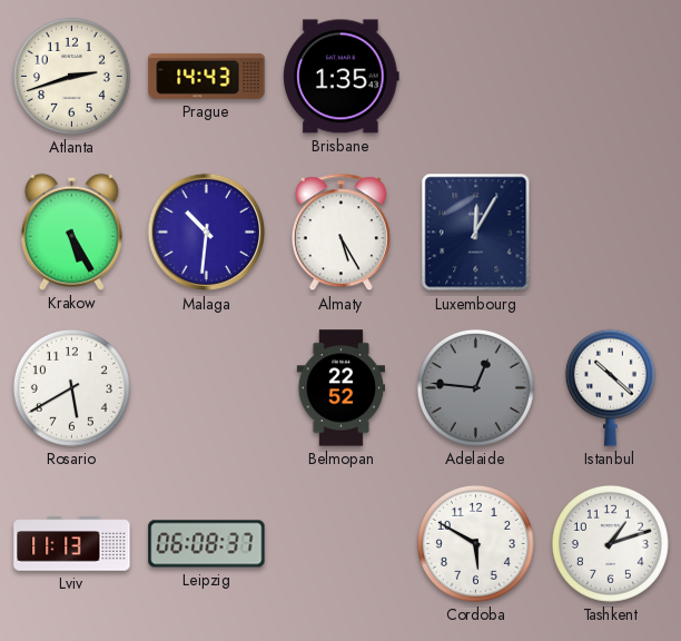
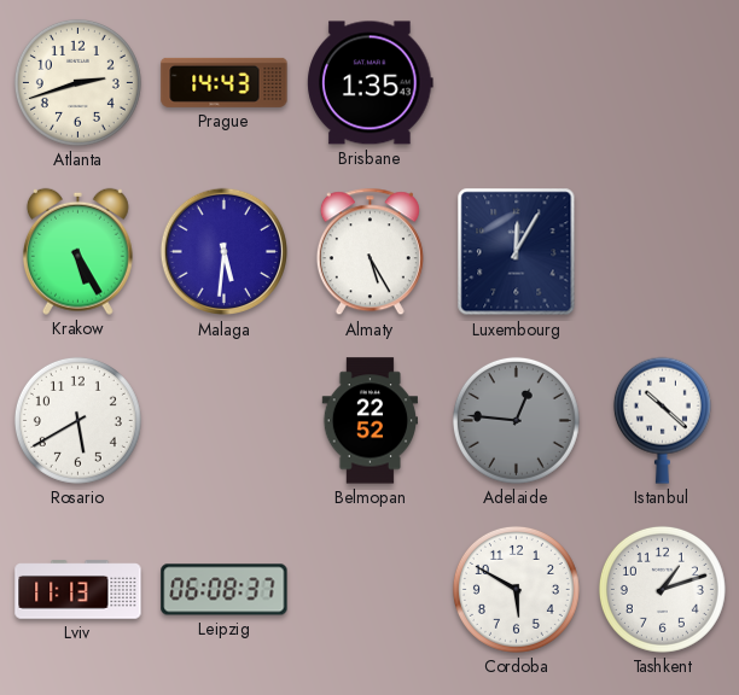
Malaga: 10:31 -> 5:31 (225, 252)
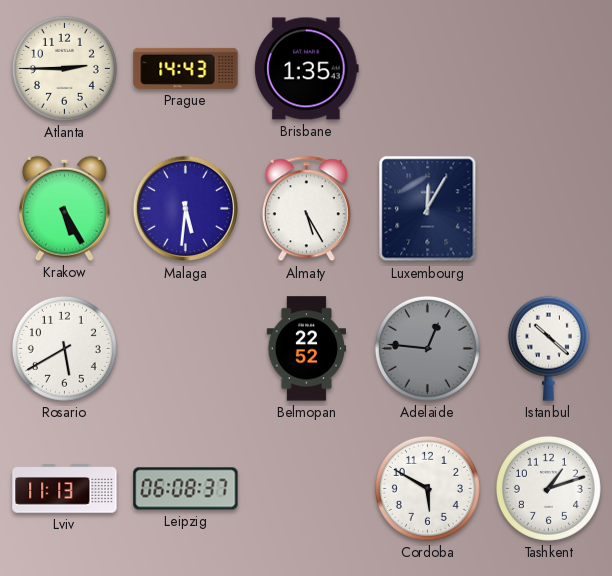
Atlanta: 2:42 -> 2:45 (64, 68)
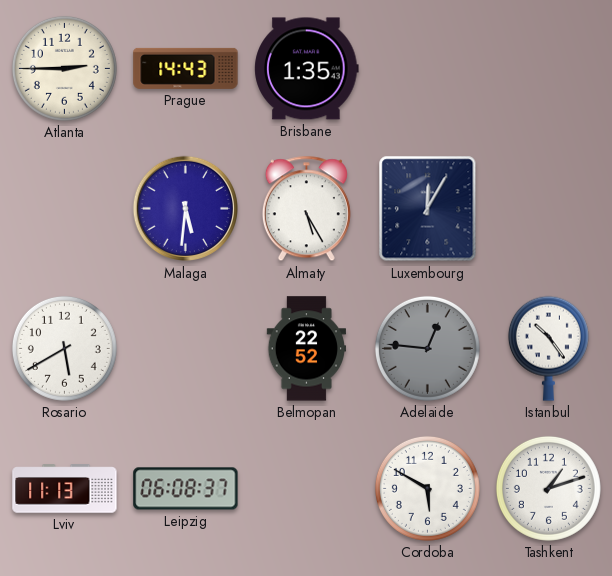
Krakow: 5:25 -> none (64, 208)
Istanbul: 10:22 -> 10:24 (548, 348)
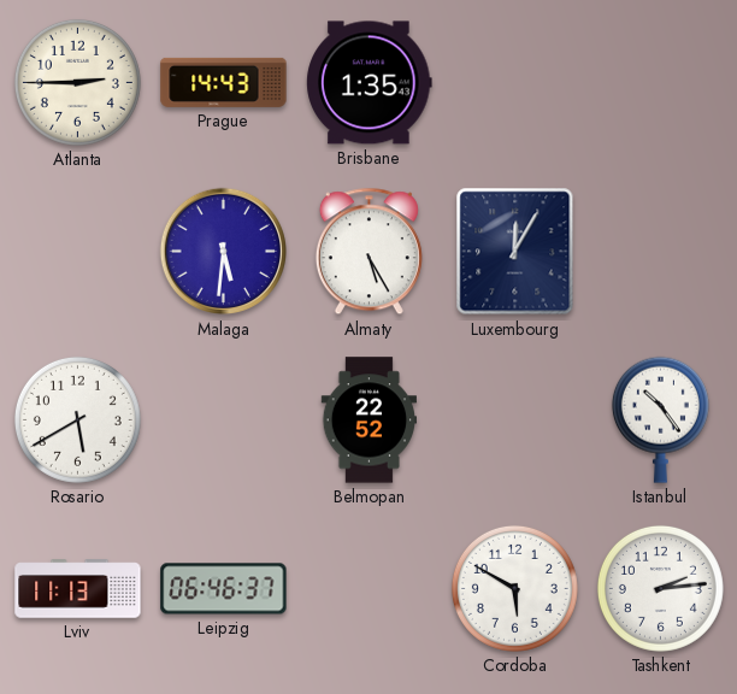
Adelaide: 12:46 -> none (427, 348)
Leipzig: 06:08 -> 06:46 (224, 589)
Tashkent: 1:12 -> 2:14 (660, 588)
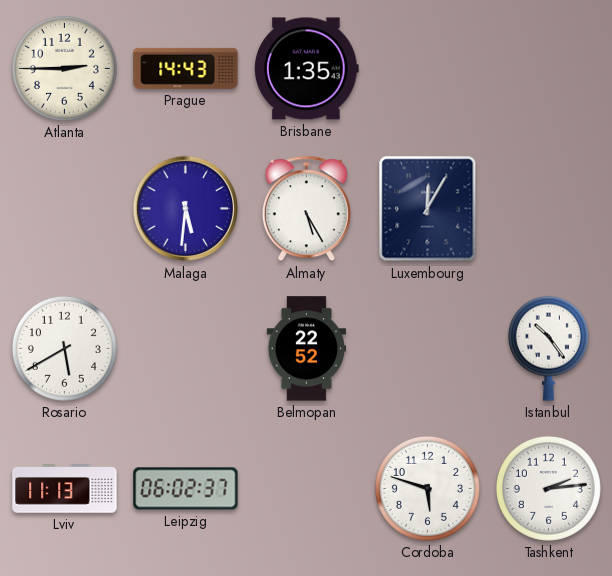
Leipzig: 06:46 -> 06:02 (186, 489)
Cordoba: 5:50 -> 5:48 (427, 488)
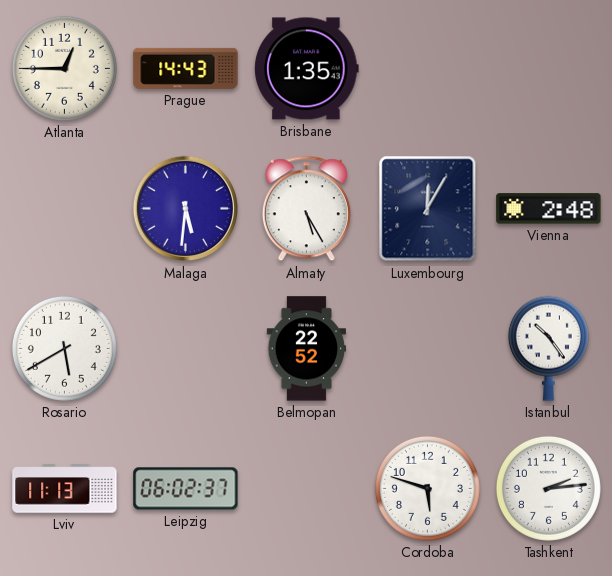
Atlanta: 2:45 -> 12:45 (64, 68)
Vienna: none -> 2:48 (549, 209)
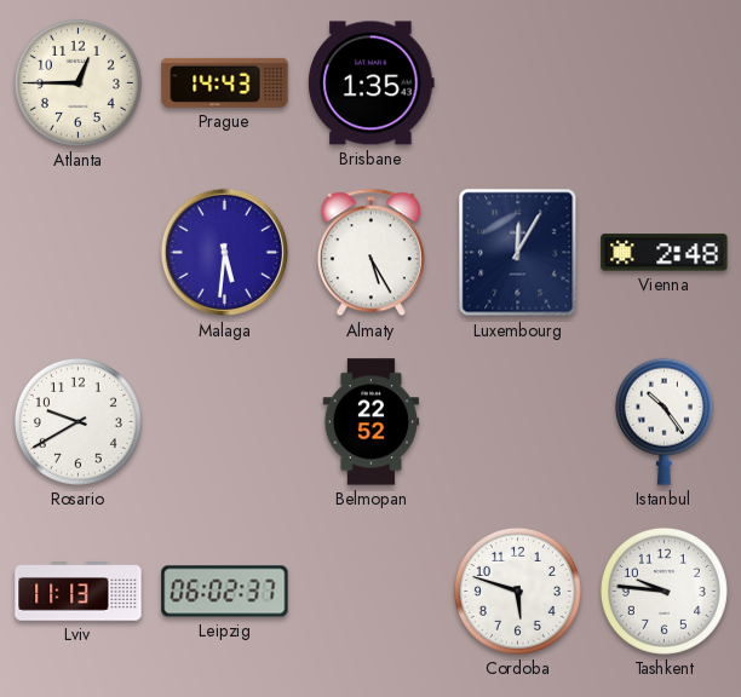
Rosario: 5:40 -> 9:40 (77, 421)
Tashkent: 2:14 -> 9:46 (664, 591)
